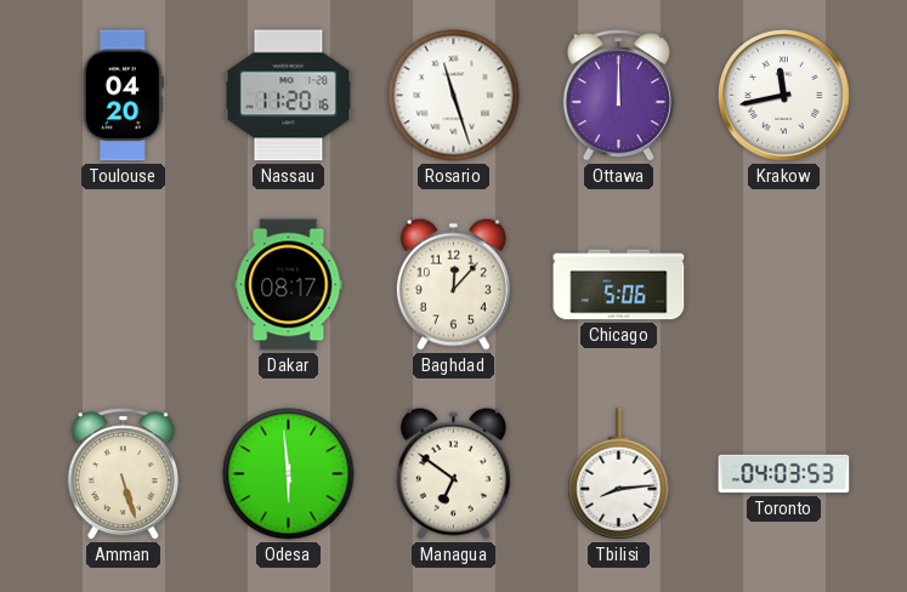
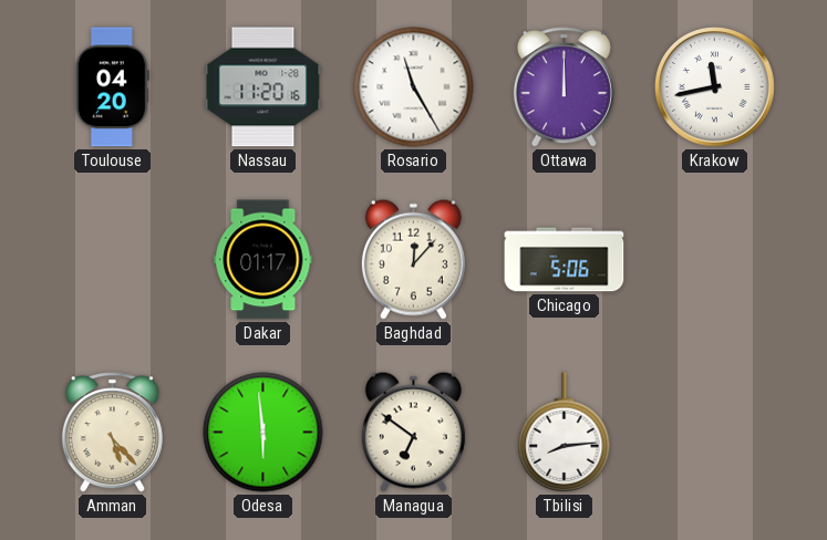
Rosario: 11:27 -> 11:25 (414, 87)
Dakar: 08:17 -> 01:17 (263, 260)
Amman: 5:27 -> 5:23 (112, 433)
Toronto: 04:03 -> none (784, 474)
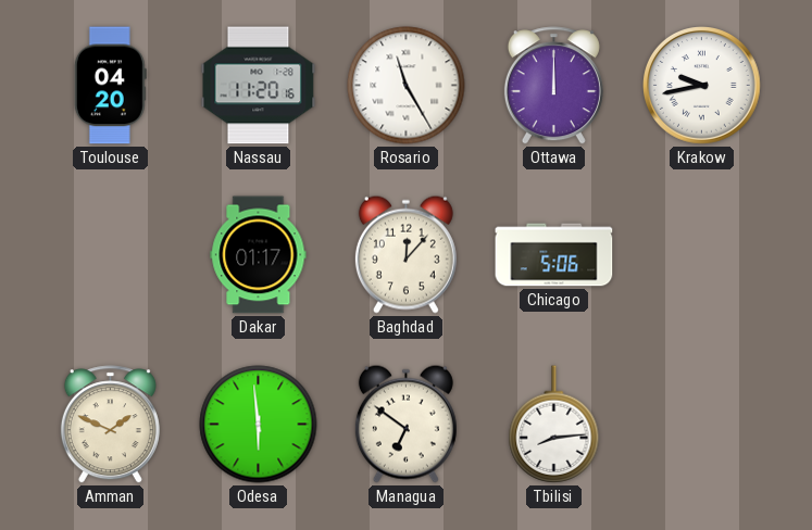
Krakow: 11:43 -> 9:43 (702, 86)
Amman: 5:23 -> 1:49 (110, 425)
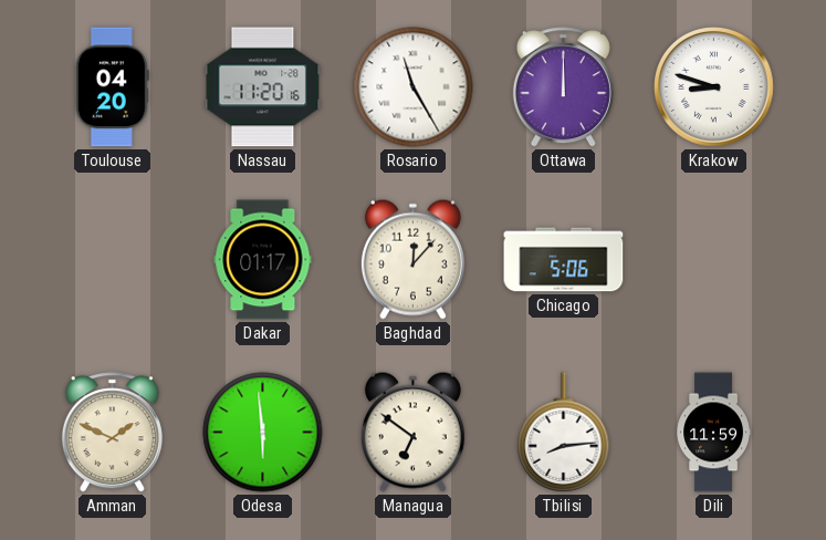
Krakow: 9:43 -> 8:48 (714, 87)
Dili: none -> 11:59 (713, 433)
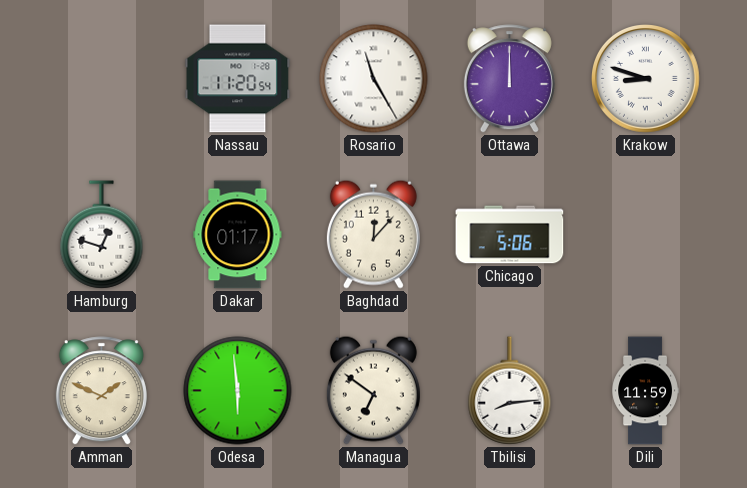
Toulouse: 04:20 -> none (112, 87)
Nassau: 11:20:16 -> 11:20:54 (238, 79)
Hamburg: none -> 12:48 (102, 235)
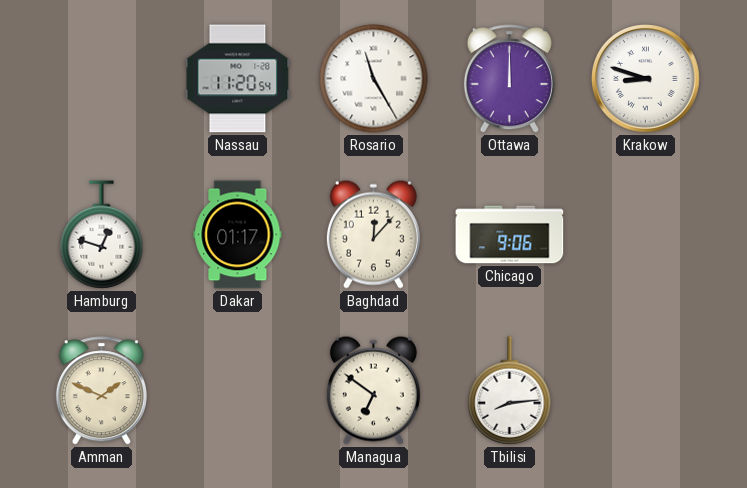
Chicago: 5:06 -> 9:06 (510, 235)
Odesa: 5:59 -> none (238, 391)
Dili: 11:59 -> none (645, 391)
